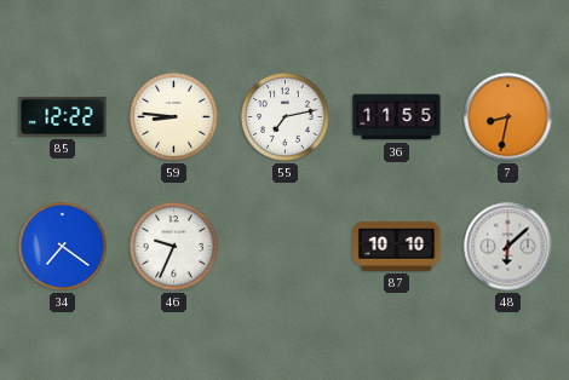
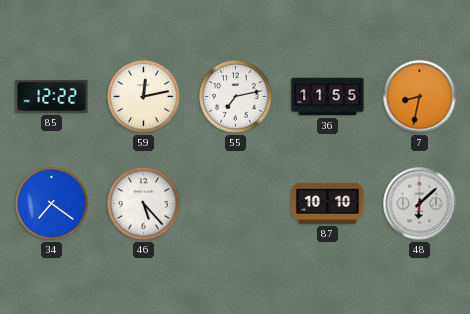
59: 8:46 -> 12:13 (144, 97)
46: 9:34 -> 5:23 (144, 204)
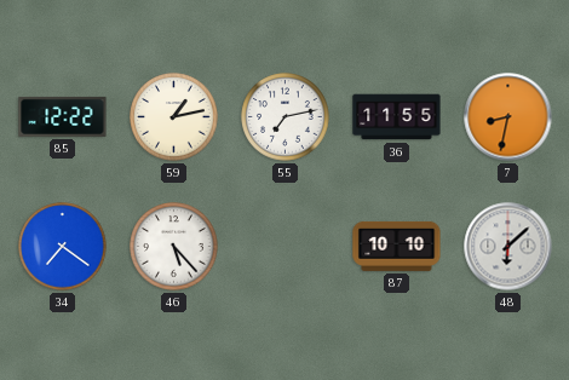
59: 12:13 -> 1:13 (174, 117)
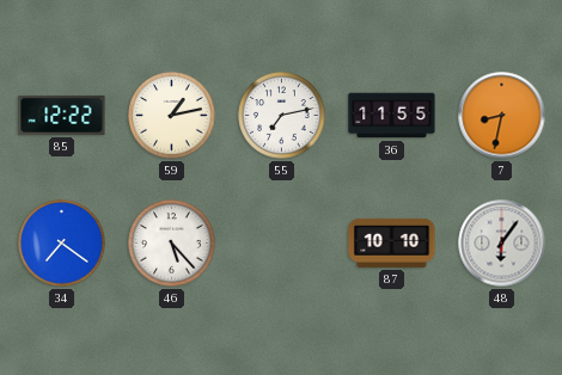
48: 6:08 -> 6:06 (502, 244)
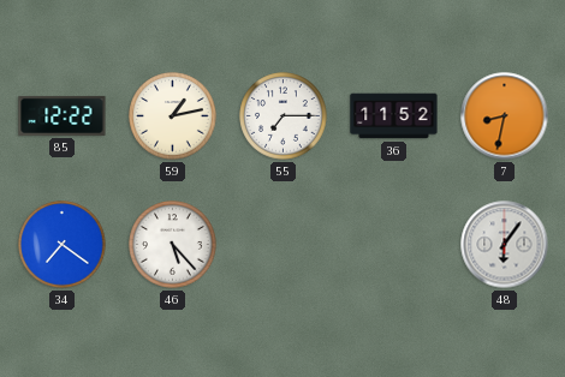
55: 7:13 -> 7:15 (284, 116)
36: 11:55 -> 11:52 (394, 116)
87: 10:10 -> none (392, 242)
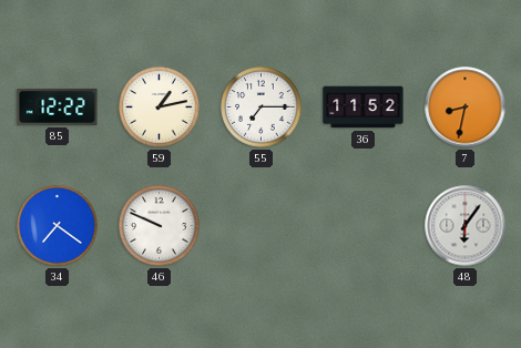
46: 5:23 -> 9:49 (160, 226)
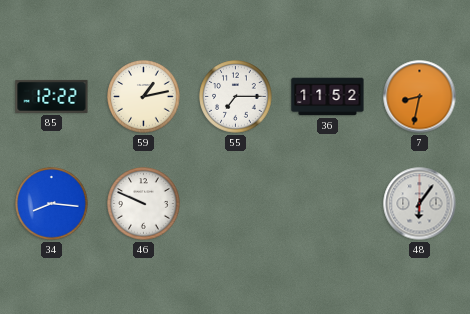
34: 7:21 -> 8:16 (52, 204)
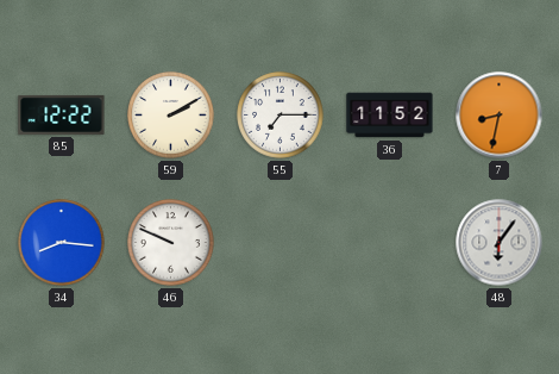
59: 1:13 -> 2:10 (171, 116)
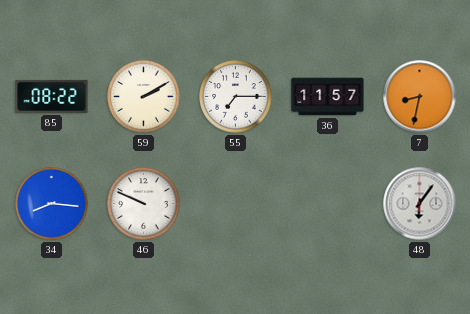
85: 12:22 -> 08:22 (52, 96)
36: 11:52 -> 11:57 (328, 97)
